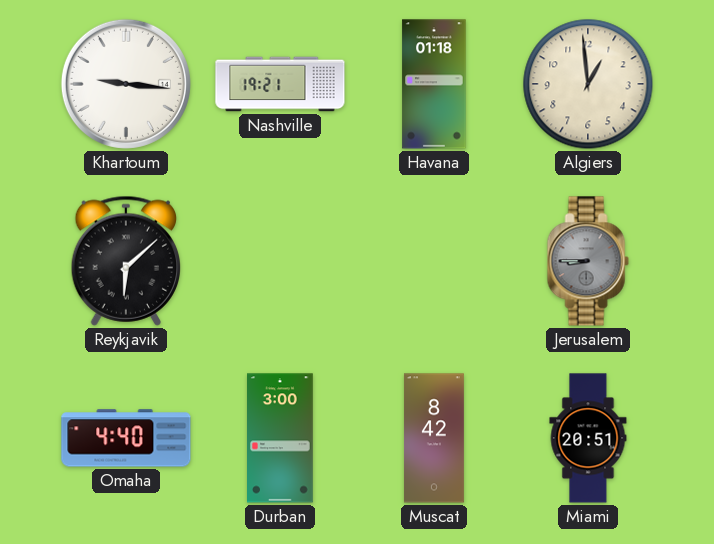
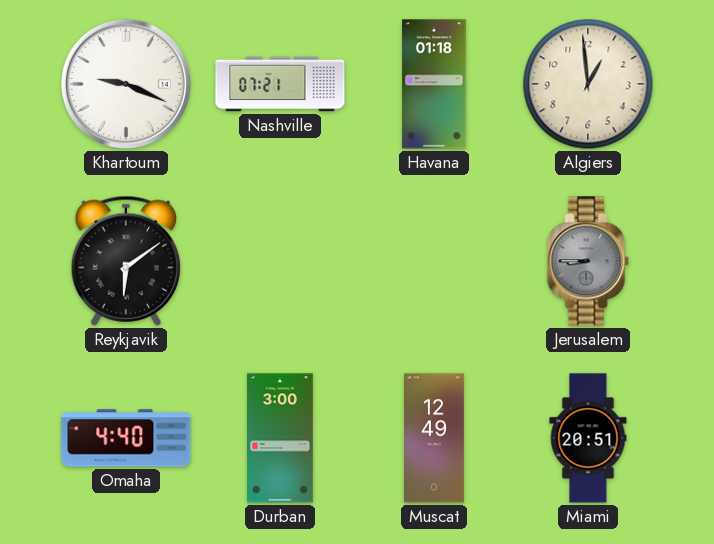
Khartoum: 9:16 -> 9:19 (126, 84)
Nashville: 19:21 -> 07:21 (280, 84)
Reykjavik: 6:08 -> 6:09 (125, 261)
Muscat: 8:42 -> 12:49 (434, 438)
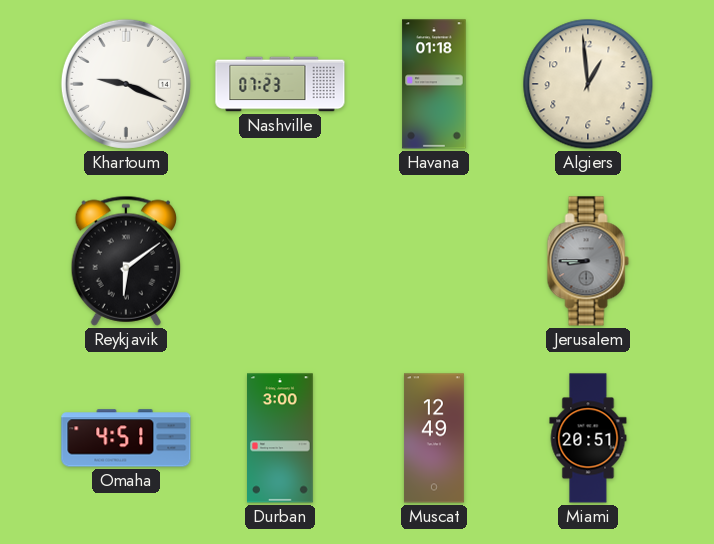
Nashville: 07:21 -> 07:23 (280, 84)
Omaha: 4:40 -> 4:51 (126, 438)
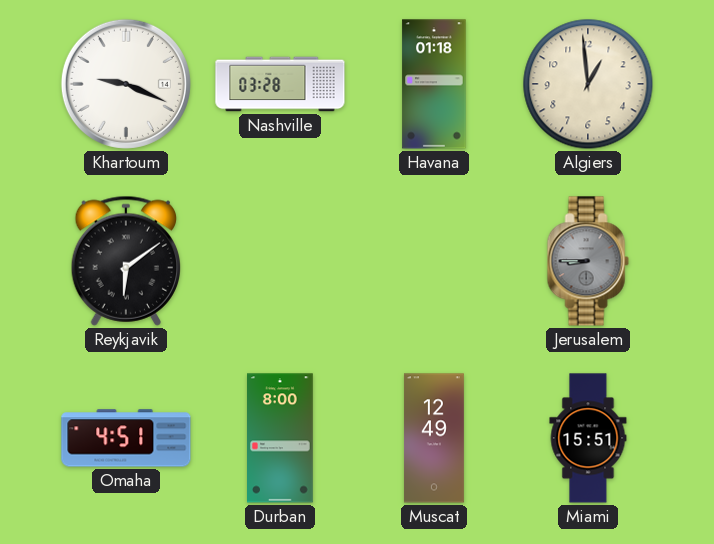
Nashville: 07:23 -> 03:28 (280, 84)
Durban: 3:00 -> 8:00 (281, 438)
Miami: 20:51 -> 15:51 (588, 438)
